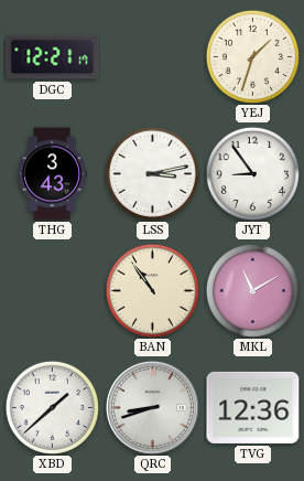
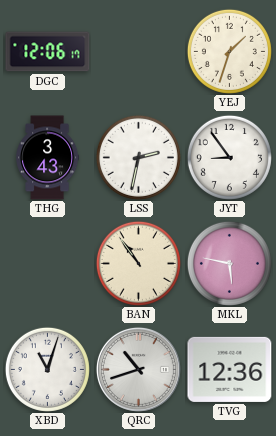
DGC: 12:21 -> 12:06 (48, 52)
LSS: 3:13 -> 2:32 (138, 157)
MKL: 11:10 -> 5:47 (229, 263)
XBD: 1:38 -> 11:03 (47, 369)
QRC: 8:42 -> 10:42 (138, 369)
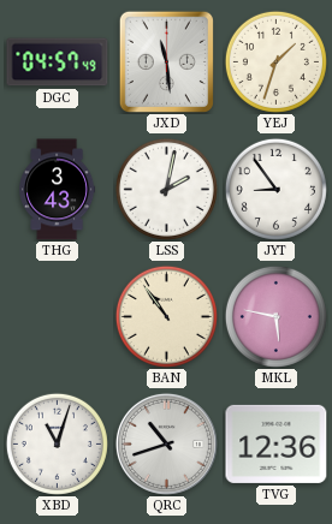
DGC: 12:06 -> 04:57 (58, 62)
JXD: none -> 11:29 (166, 61)
LSS: 2:32 -> 2:02 (166, 189)
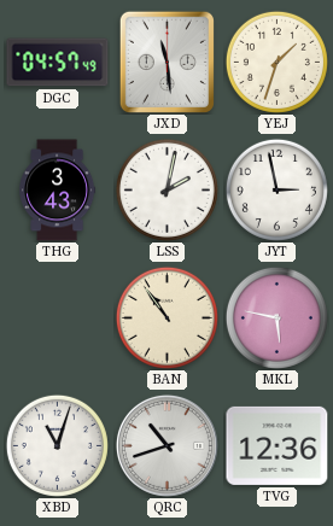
JYT: 8:54 -> 2:58 (276, 189)
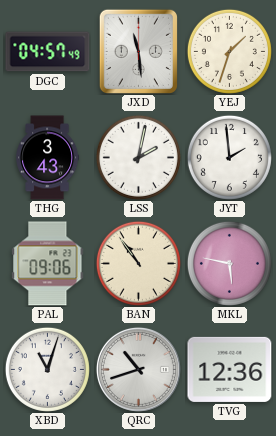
JYT: 2:58 -> 1:59 (229, 157)
PAL: none -> 09:06 (48, 264)
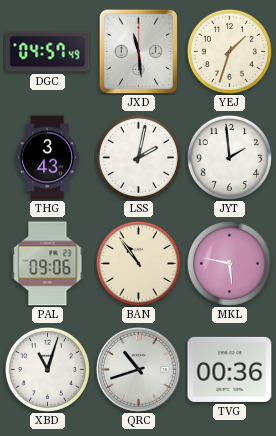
TVG: 12:36 -> 00:36 (230, 369)
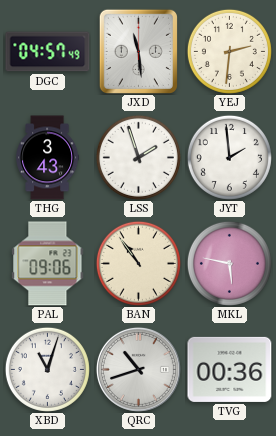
YEJ: 1:33 -> 2:31 (229, 51)
LSS: 2:02 -> 1:57 (138, 157)
